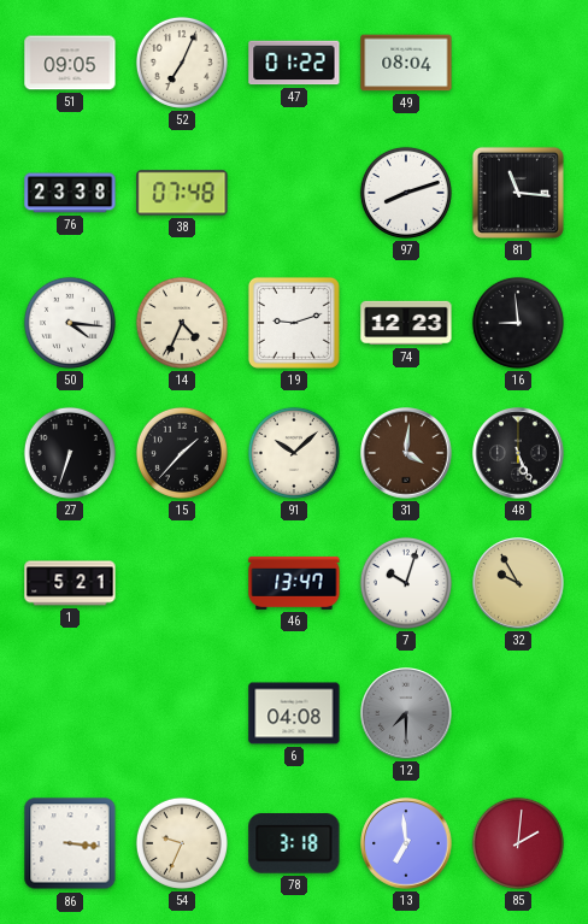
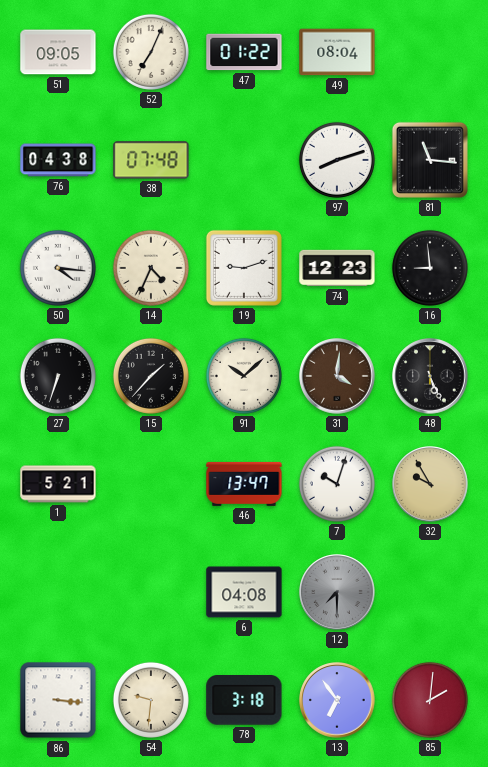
76: 23:38 -> 04:38 (58, 160)
54: 9:34 -> 9:31 (151, 700)
13: 6:59 -> 6:54 (337, 700)
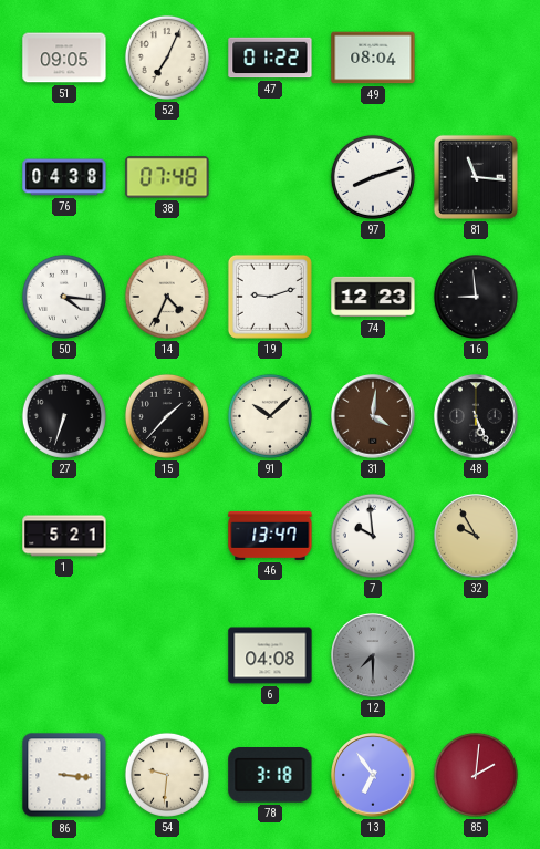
7: 10:03 -> 9:59 (373, 536)
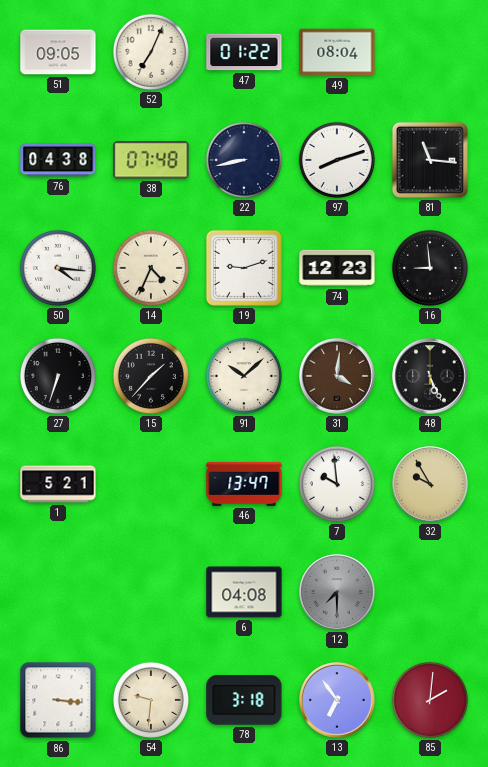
22: none -> 8:43 (244, 160)
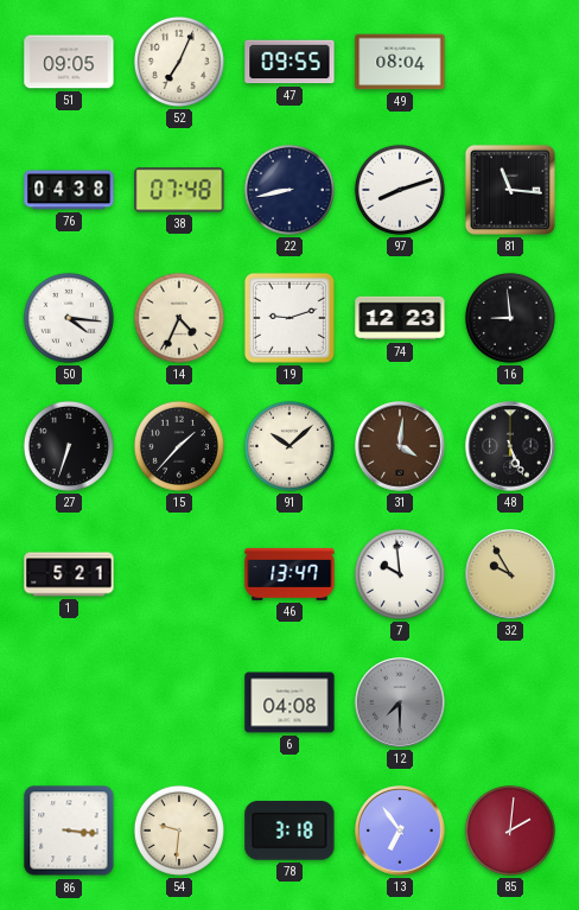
47: 01:22 -> 09:55 (289, 62)
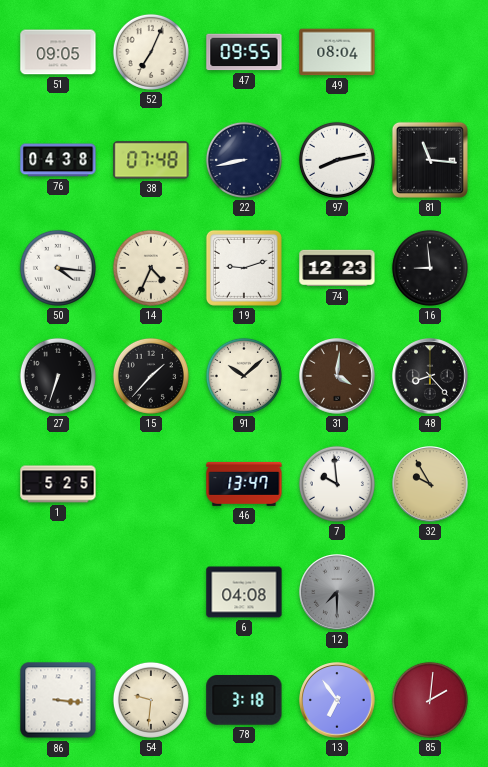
97: 8:12 -> 8:13 (337, 160)
48: 5:26 -> 8:23 (430, 376)
1: 5:21 -> 5:25 (58, 484)
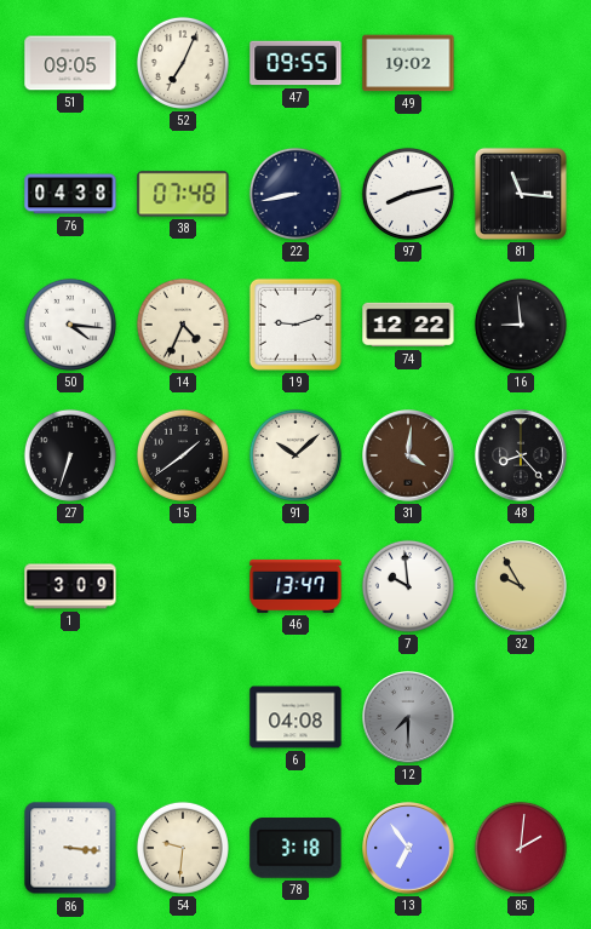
49: 08:04 -> 19:02 (408, 63)
74: 12:23 -> 12:22 (408, 325)
15: 1:37 -> 1:39 (183, 455)
1: 5:25 -> 3:09 (70, 586)
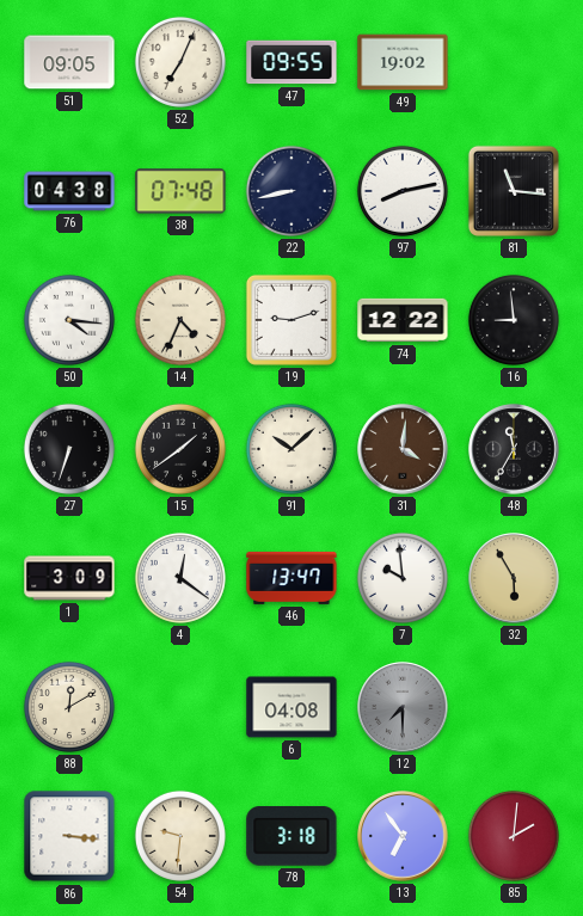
48: 8:23 -> 11:35 (514, 449)
4: none -> 12:21 (180, 578)
32: 9:55 -> 5:55 (514, 578)
88: none -> 12:10 (69, 707)
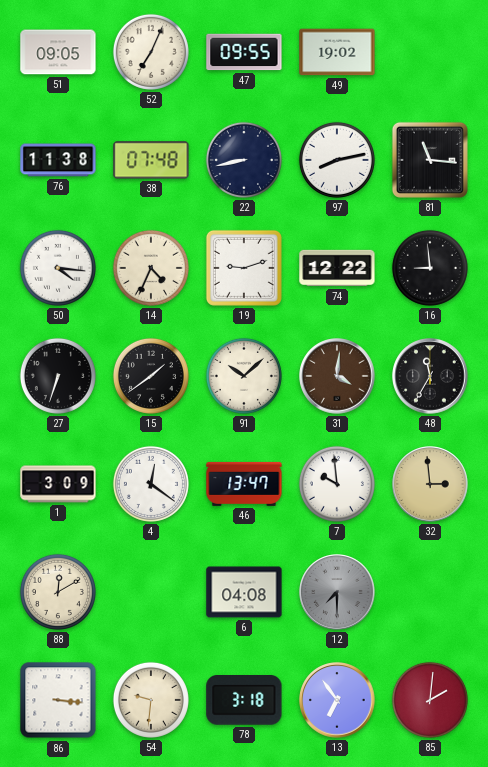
76: 04:38 -> 11:38 (58, 160)
32: 5:55 -> 2:59 (430, 484)
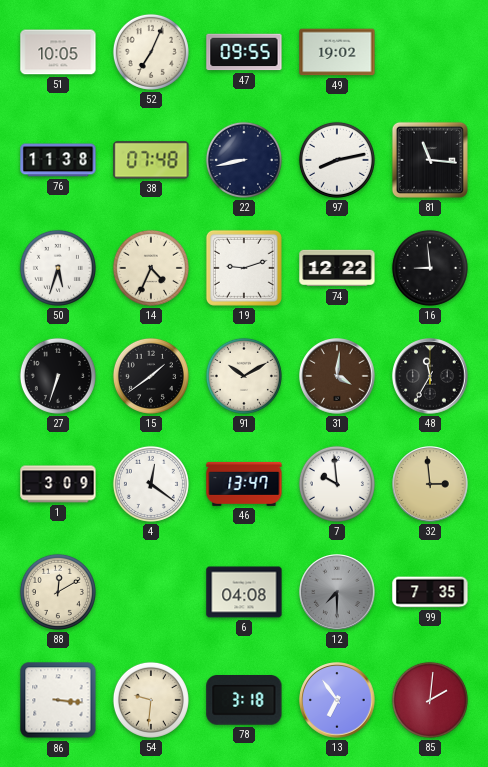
51: 09:05 -> 10:05 (58, 52)
50: 4:16 -> 5:33 (58, 268)
91: 10:08 -> 10:10 (244, 376)
99: none -> 7:35 (430, 592)
